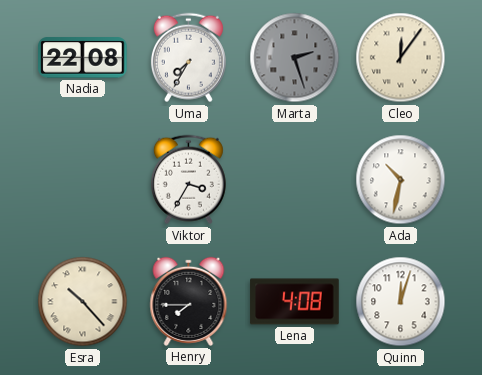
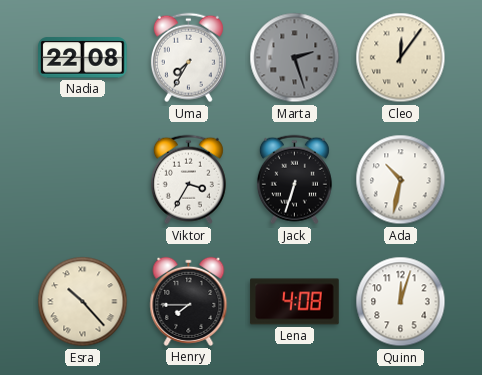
Jack: none -> 6:33 (294, 180)
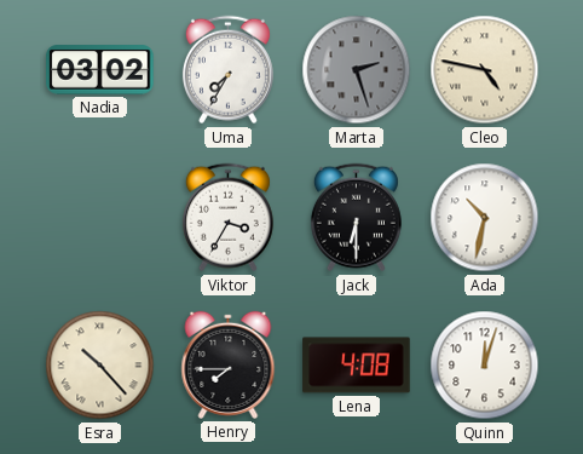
Nadia: 22:08 -> 03:02 (100, 70)
Cleo: 12:06 -> 4:47 (485, 70)
Jack: 6:33 -> 6:30 (356, 218)
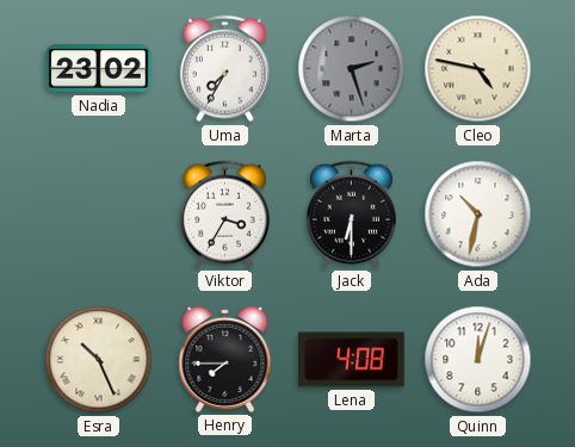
Nadia: 03:02 -> 23:02 (99, 69)
Esra: 10:23 -> 10:26 (99, 360)
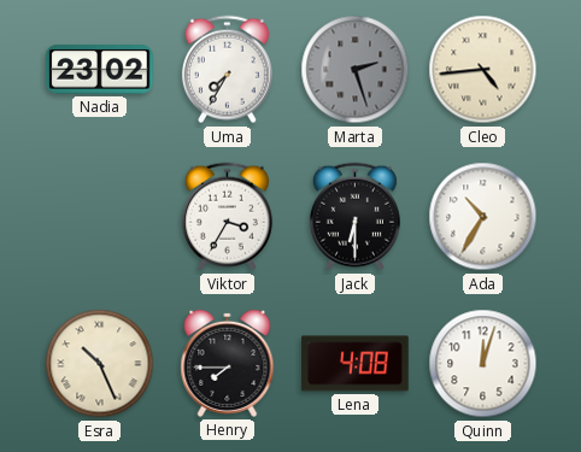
Cleo: 4:47 -> 4:44 (483, 70)
Ada: 10:32 -> 10:35 (483, 217)
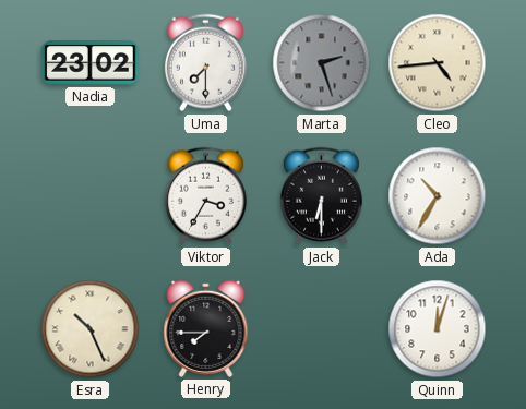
Uma: 7:35 -> 7:30 (205, 63)
Lena: 4:08 -> none (356, 364)
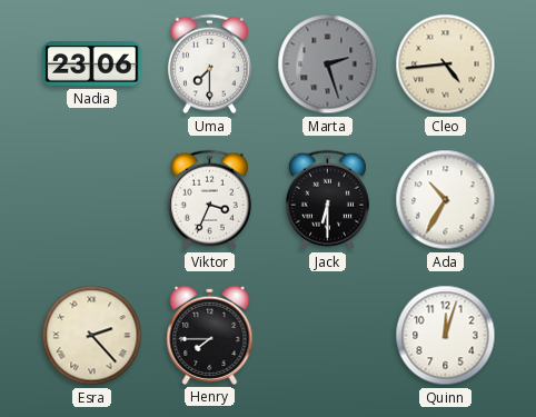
Nadia: 23:02 -> 23:06 (92, 64)
Viktor: 3:35 -> 3:34 (209, 200)
Esra: 10:26 -> 2:23 (92, 336)
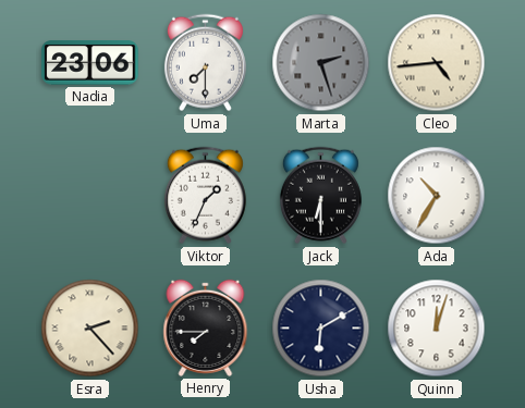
Viktor: 3:34 -> 1:34 (205, 196)
Usha: none -> 6:10 (321, 329)
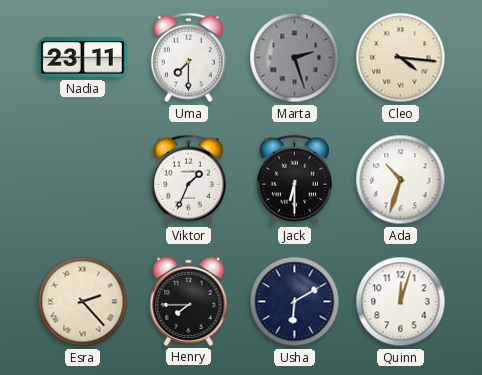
Nadia: 23:06 -> 23:11 (83, 58)
Cleo: 4:44 -> 4:16 (401, 58)
Ada: 10:35 -> 10:33 (401, 180)
